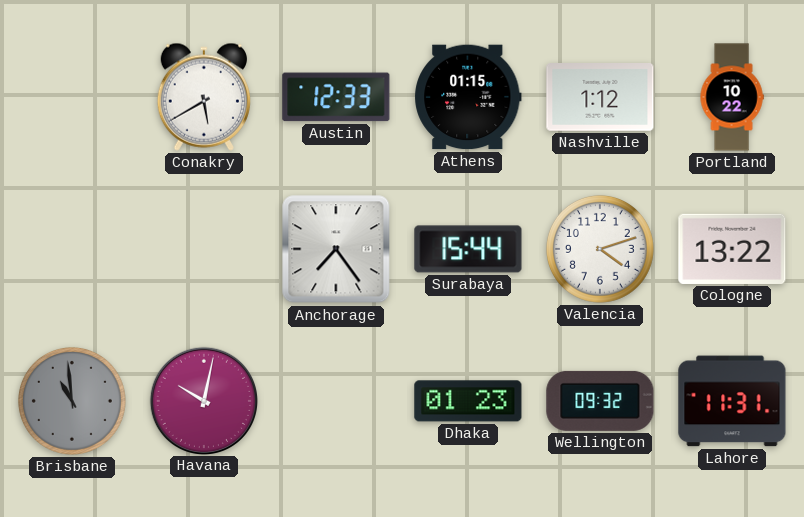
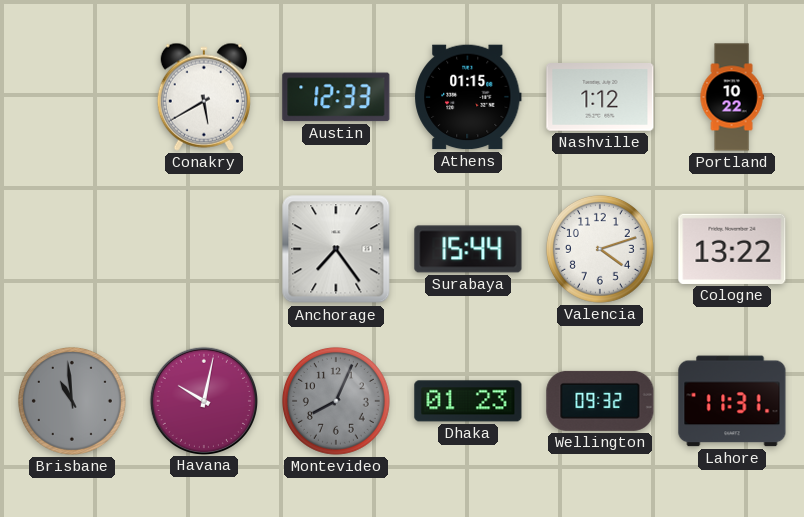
Montevideo: none -> 8:04 (336, 401)
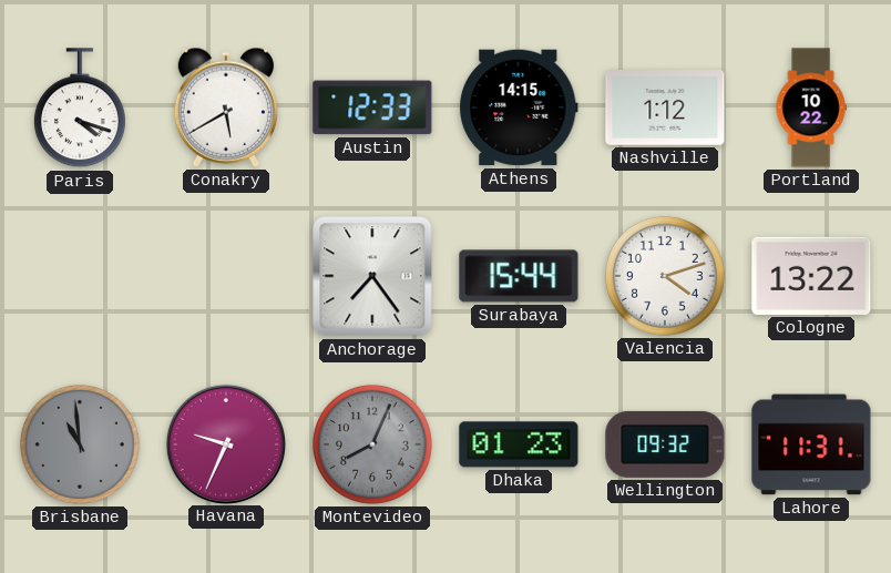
Paris: none -> 4:18 (80, 109)
Athens: 01:15 -> 14:15 (519, 108)
Havana: 10:02 -> 9:34 (225, 443)
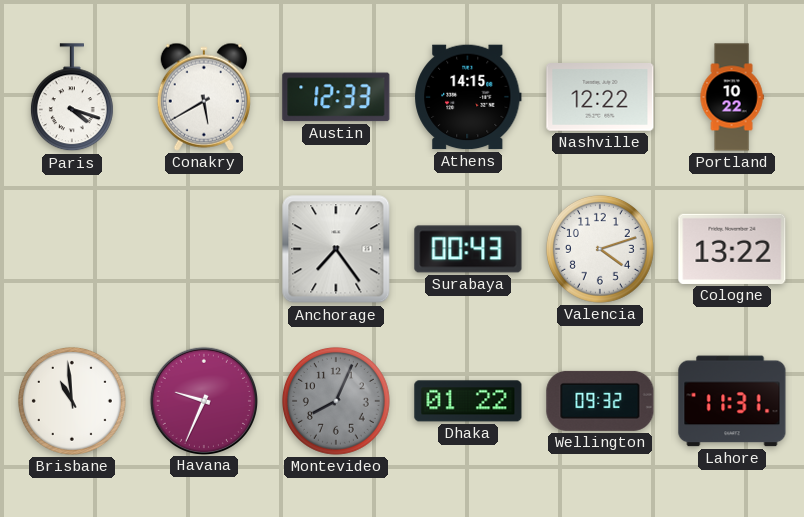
Nashville: 1:12 -> 12:22 (600, 98)
Surabaya: 15:44 -> 00:43 (468, 249)
Brisbane dial: grey -> white (72, 401)
Dhaka: 01:23 -> 01:22 (468, 401)
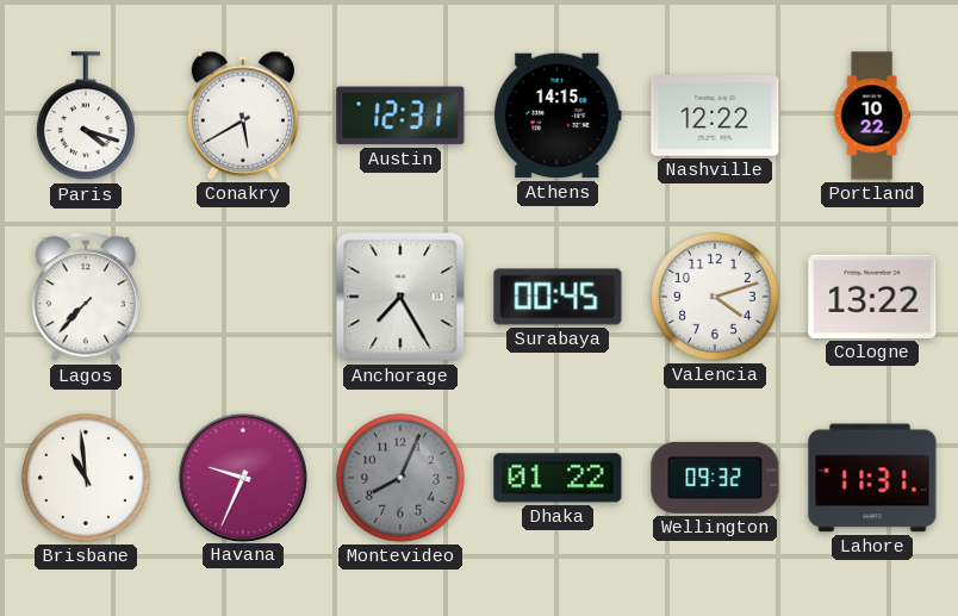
Austin: 12:33 -> 12:31 (400, 116)
Lagos: none -> 7:37 (86, 298)
Anchorage: 7:24 -> 7:25 (400, 297)
Surabaya: 00:43 -> 00:45 (558, 297)
